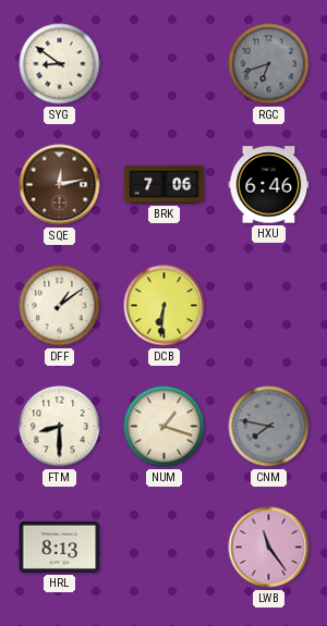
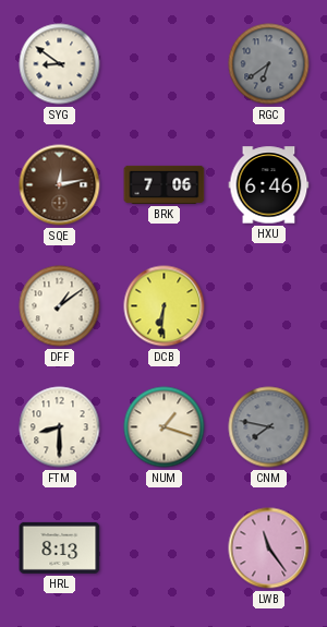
RGC: 6:42 -> 6:39 (269, 64)
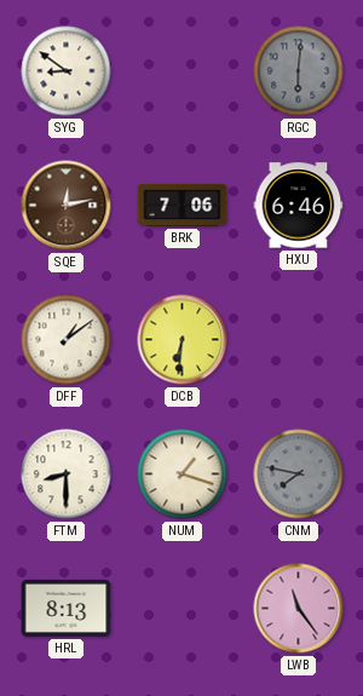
RGC: 6:39 -> 6:01 (299, 71)
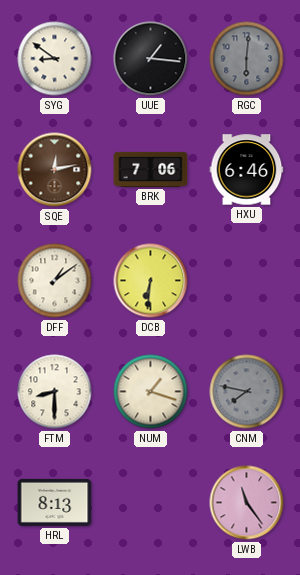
UUE: none -> 1:16 (151, 59)
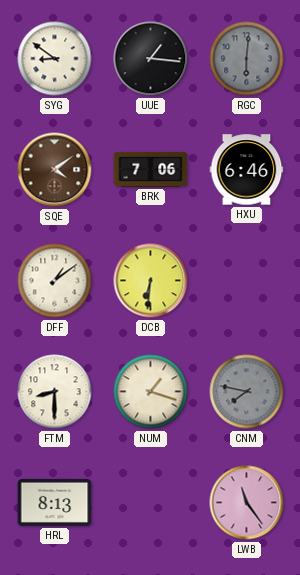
SQE: 12:13 -> 4:09 (55, 170)
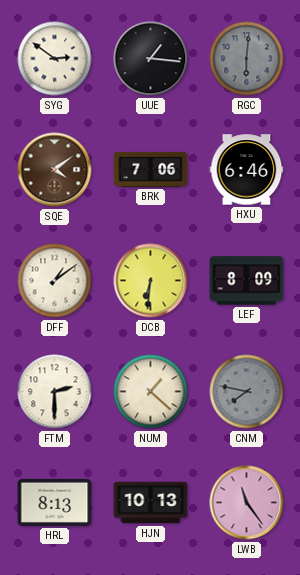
SYG: 8:51 -> 2:51 (55, 59)
LEF: none -> 8:09 (247, 281)
FTM: 8:30 -> 2:30 (55, 392)
NUM: 1:18 -> 1:22 (151, 392)
HJN: none -> 10:13 (151, 503)
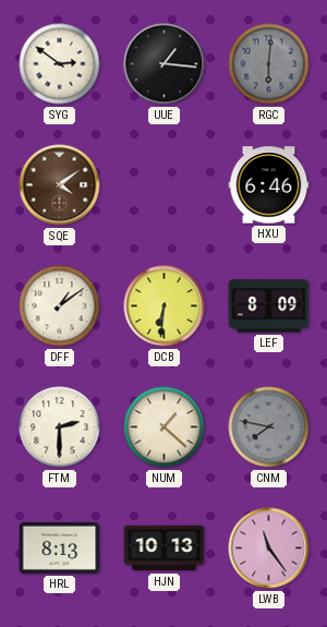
BRK: 7:06 -> none (151, 169)
